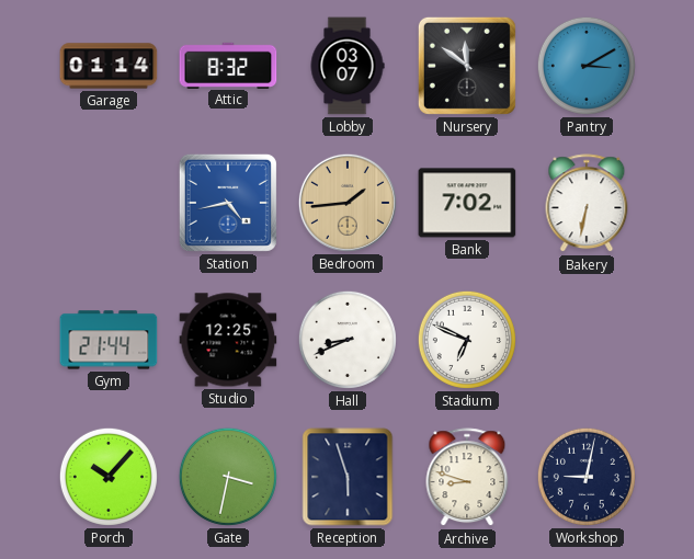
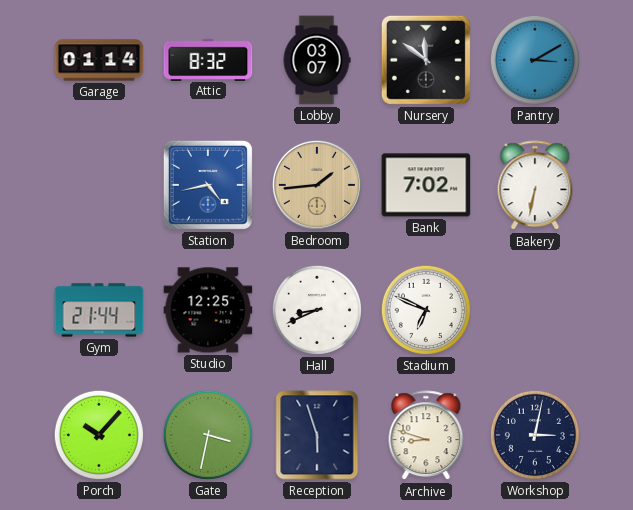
Workshop: 9:02 -> 3:02 (535, 435)
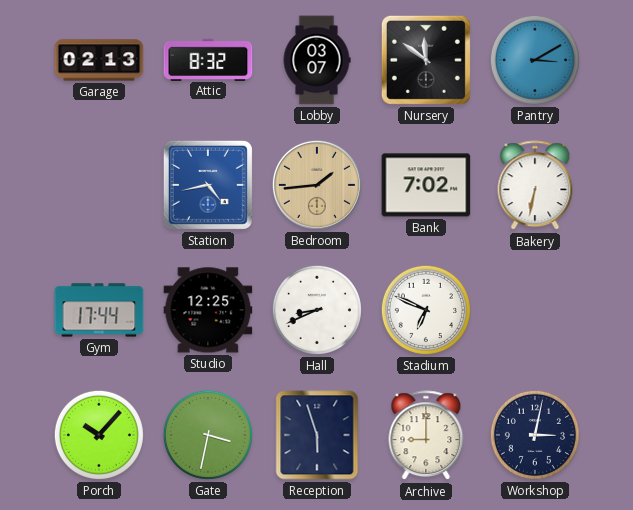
Garage: 01:14 -> 02:13 (99, 60)
Gym: 21:44 -> 17:44 (99, 310)
Archive: 8:48 -> 9:00 (426, 436)
